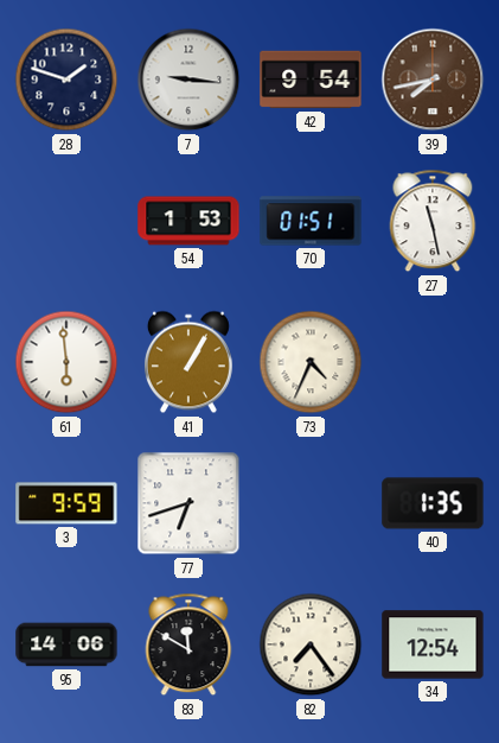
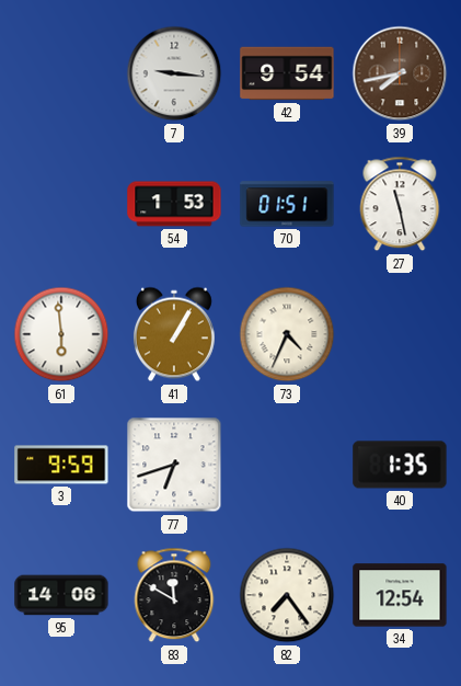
28: 1:48 -> none (66, 80)
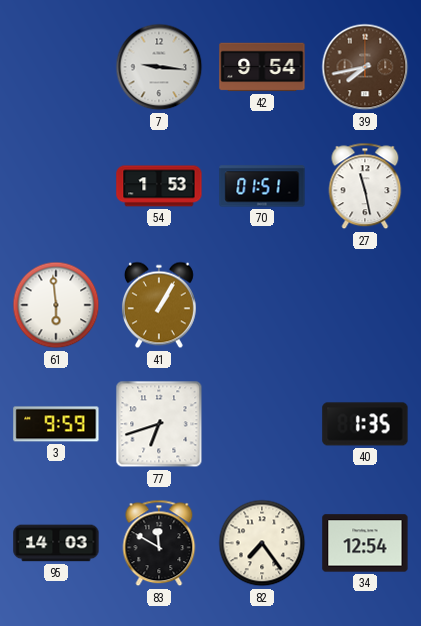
73: 4:34 -> none (287, 334)
95: 14:06 -> 14:03 (56, 543)
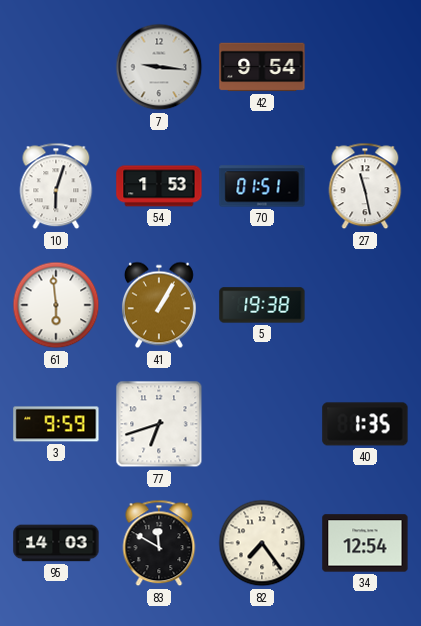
39: 7:43 -> none (365, 67)
10: none -> 6:03 (56, 186)
5: none -> 19:38 (262, 305)
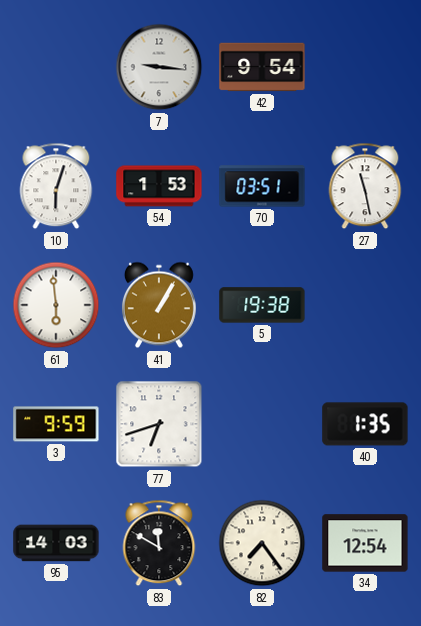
70: 01:51 -> 03:51 (262, 186)
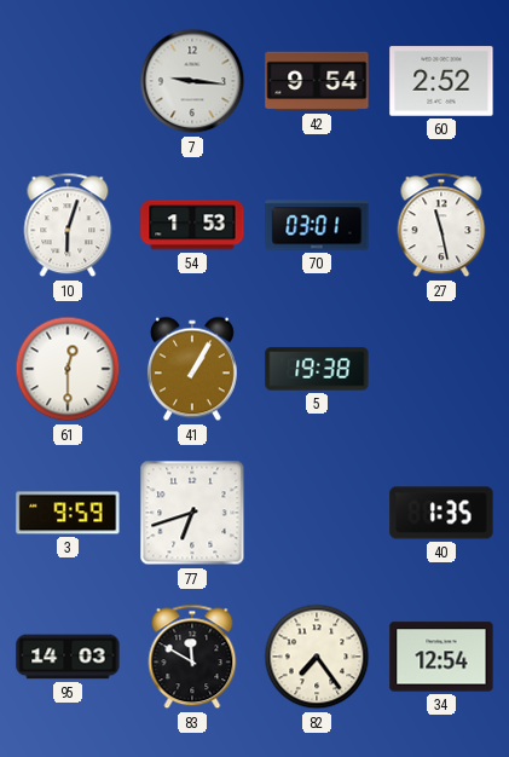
60: none -> 2:52 (441, 81)
70: 03:51 -> 03:01 (317, 225)
61: 5:59 -> 12:30 (68, 369)
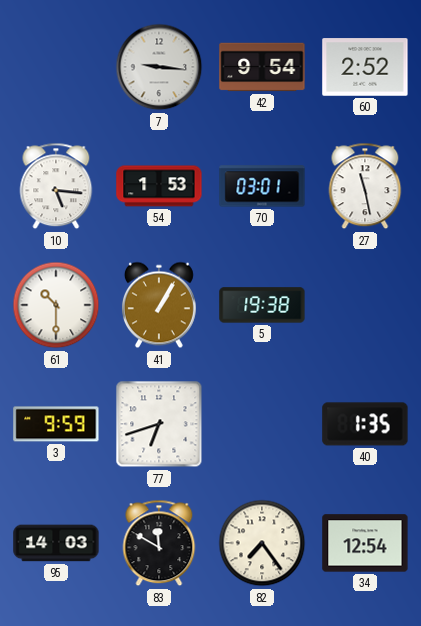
10: 6:03 -> 5:16 (56, 186)
61: 12:30 -> 10:30 (56, 305)
